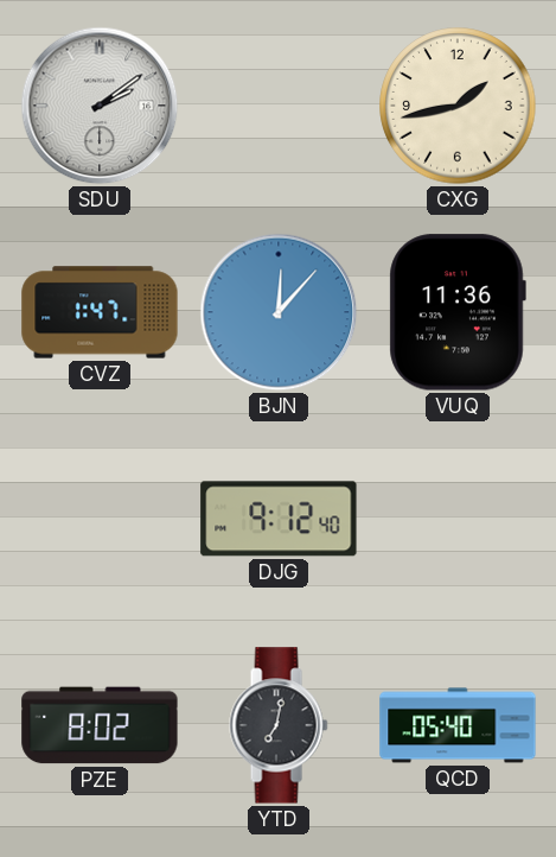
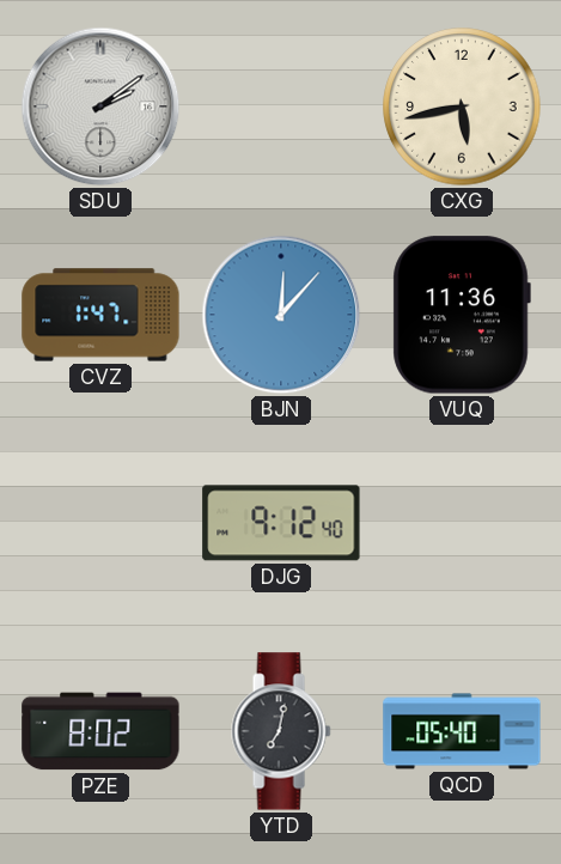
CXG: 1:43 -> 5:43 (462, 107)
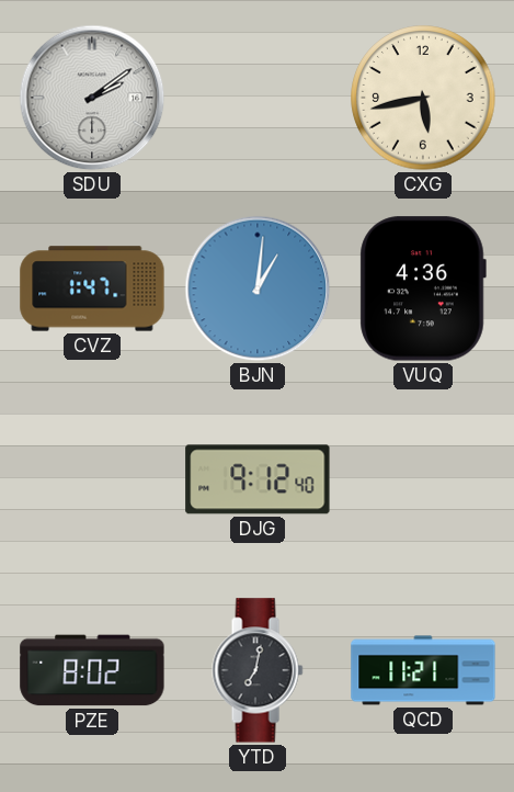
BJN: 12:07 -> 1:01 (258, 288)
VUQ: 11:36 -> 4:36 (423, 288)
QCD: 05:40 -> 11:21 (423, 670)
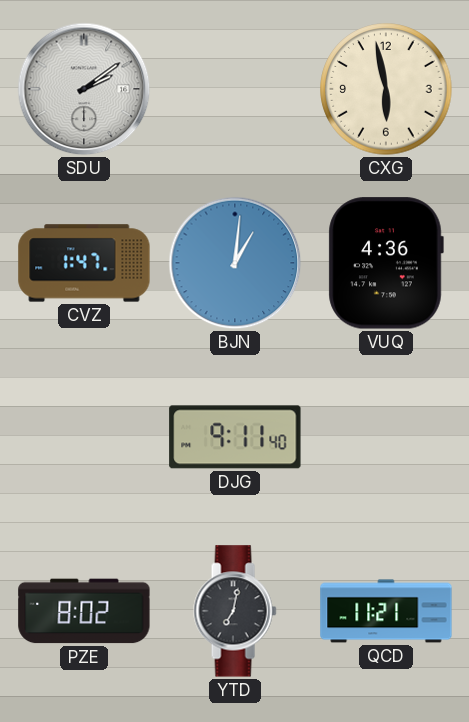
CXG: 5:43 -> 5:58 (386, 89)
DJG: 9:12 -> 9:11 (235, 437)
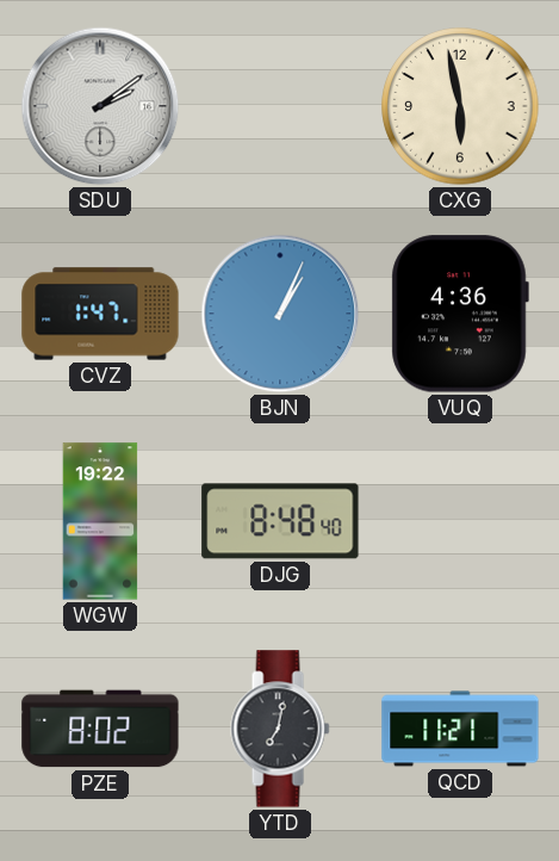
BJN: 1:01 -> 1:04 (280, 314)
WGW: none -> 19:22 (100, 521)
DJG: 9:11 -> 8:48 (280, 521)
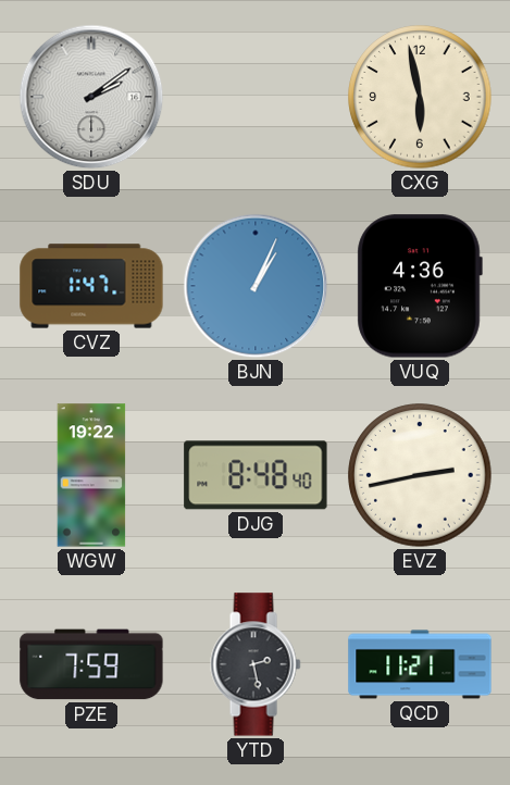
EVZ: none -> 2:43 (420, 475)
PZE: 8:02 -> 7:59 (91, 664)
YTD: 7:02 -> 2:28 (256, 664)
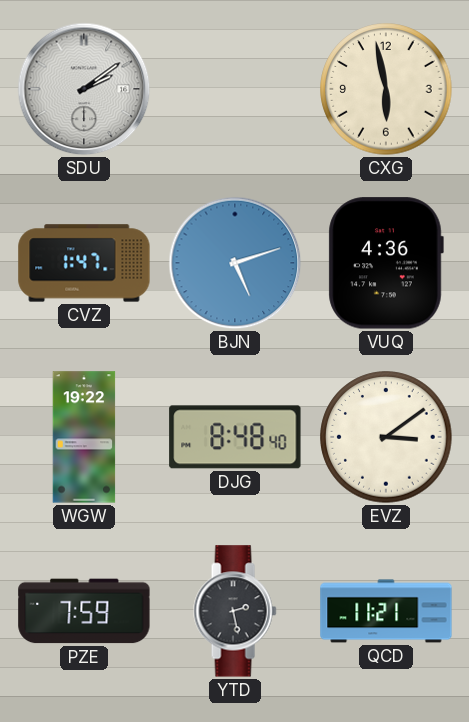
BJN: 1:04 -> 5:12 (235, 263)
EVZ: 2:43 -> 3:09 (386, 437)
